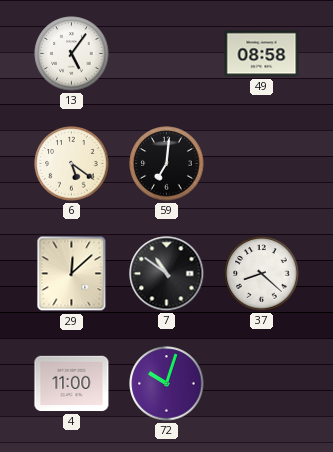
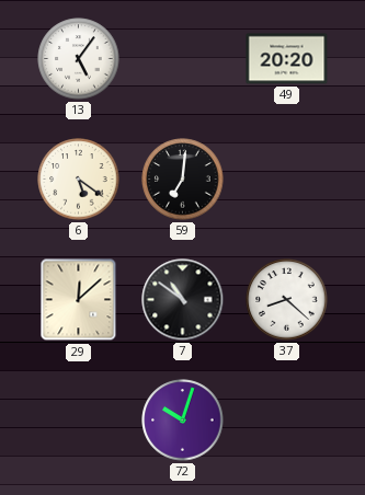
49: 08:58 -> 20:20 (287, 59)
4: 11:00 -> none (72, 384)
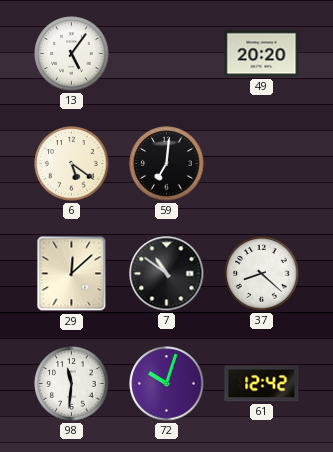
98: none -> 11:31 (72, 384)
61: none -> 12:42 (262, 384)
